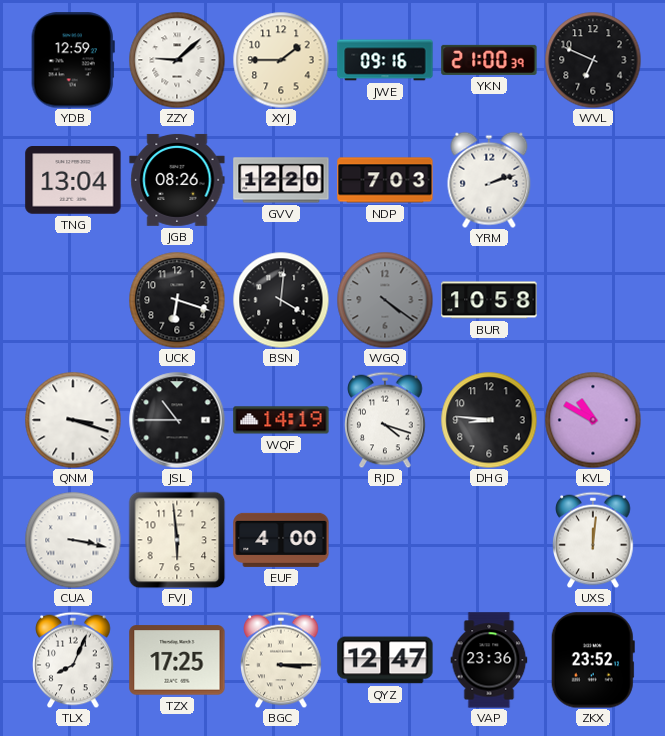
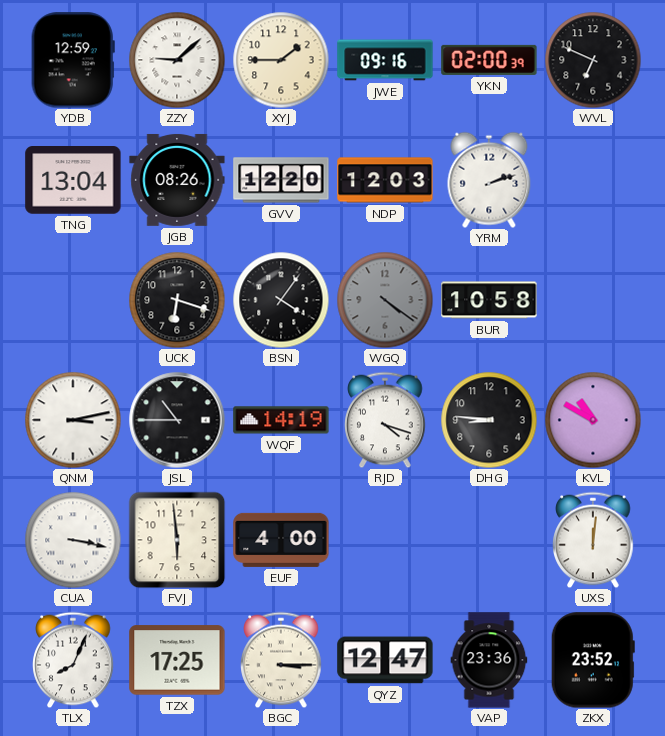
YKN: 21:00 -> 02:00 (489, 60)
NDP: 7:03 -> 12:03 (385, 180)
BSN: 4:01 -> 4:06 (281, 300)
QNM: 3:18 -> 3:13 (73, 420)
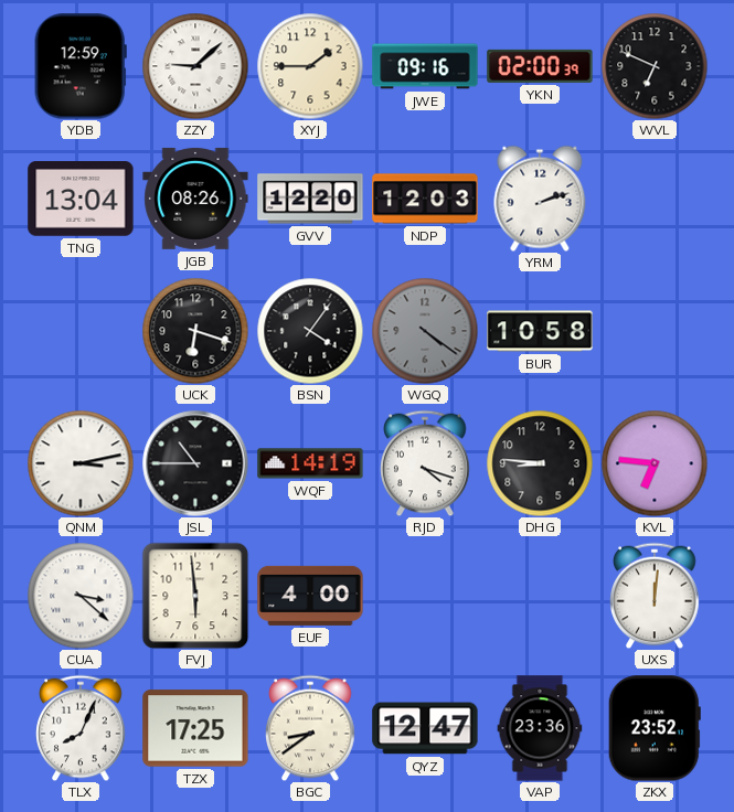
KVL: 10:50 -> 6:46 (655, 463)
CUA: 3:17 -> 3:22 (81, 596)
BGC: 3:15 -> 8:39 (310, 728)
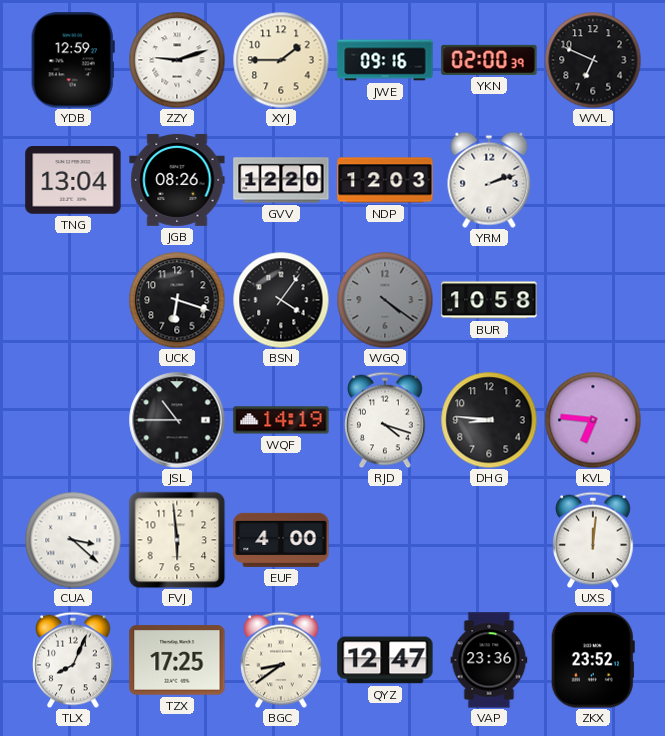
ZZY: 9:08 -> 9:12 (177, 60)
QNM: 3:13 -> none (81, 463)
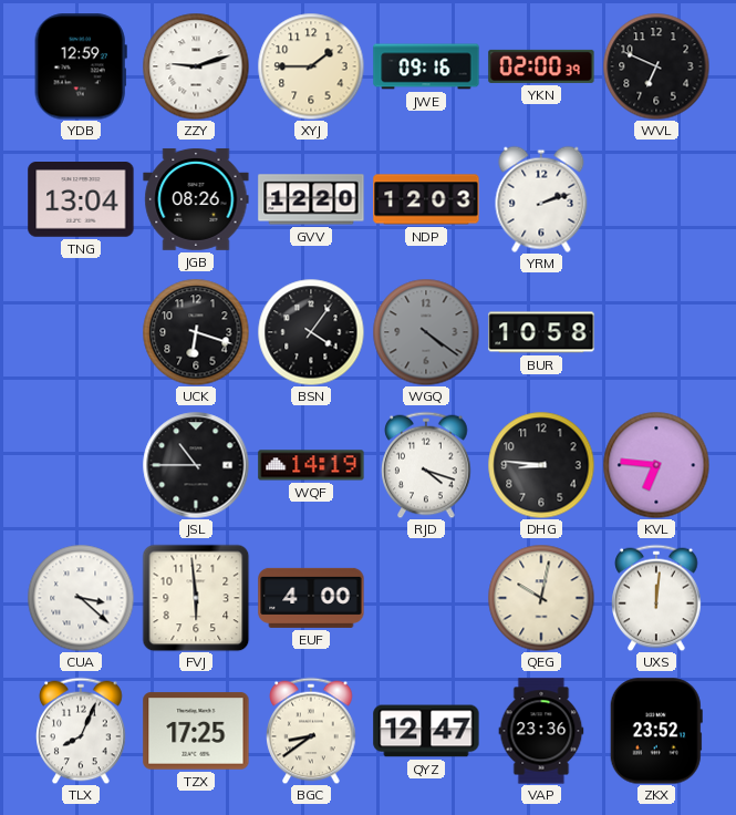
QEG: none -> 10:02 (541, 598)
